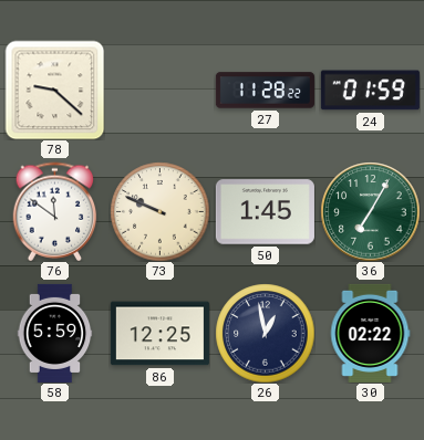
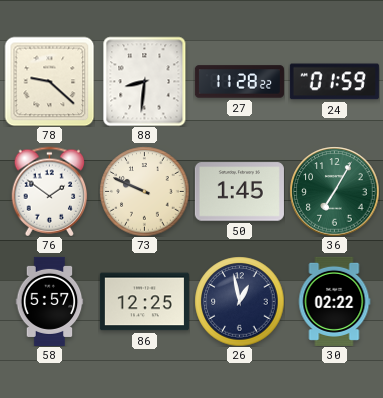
88: none -> 8:31 (145, 81)
76: 11:51 -> 1:51 (50, 191)
58: 5:59 -> 5:57 (50, 301)
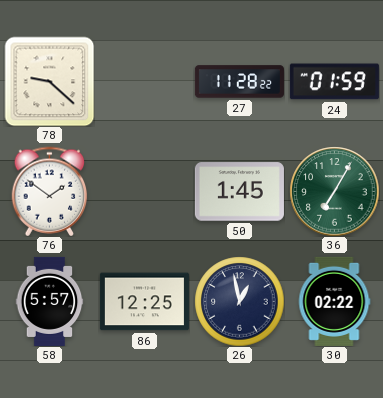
88: 8:31 -> none (145, 81)
73: 9:49 -> none (144, 191)
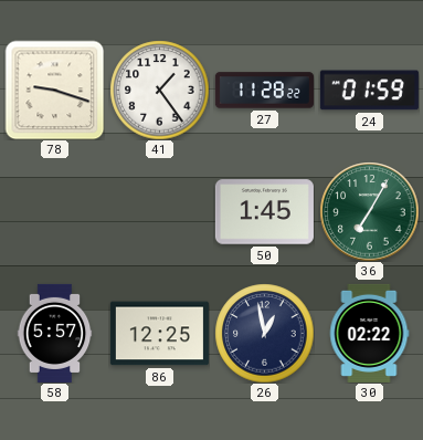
78: 9:22 -> 9:18 (54, 90)
41: none -> 1:24 (159, 90)
76: 1:51 -> none (50, 191)
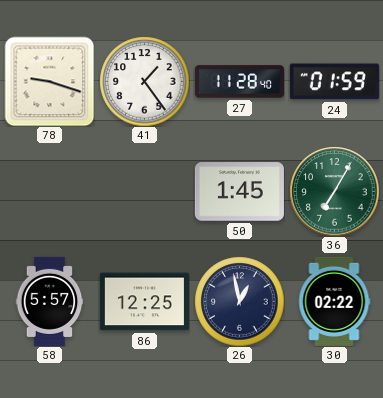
27: 11:28:22 -> 11:28:40 (239, 82)
